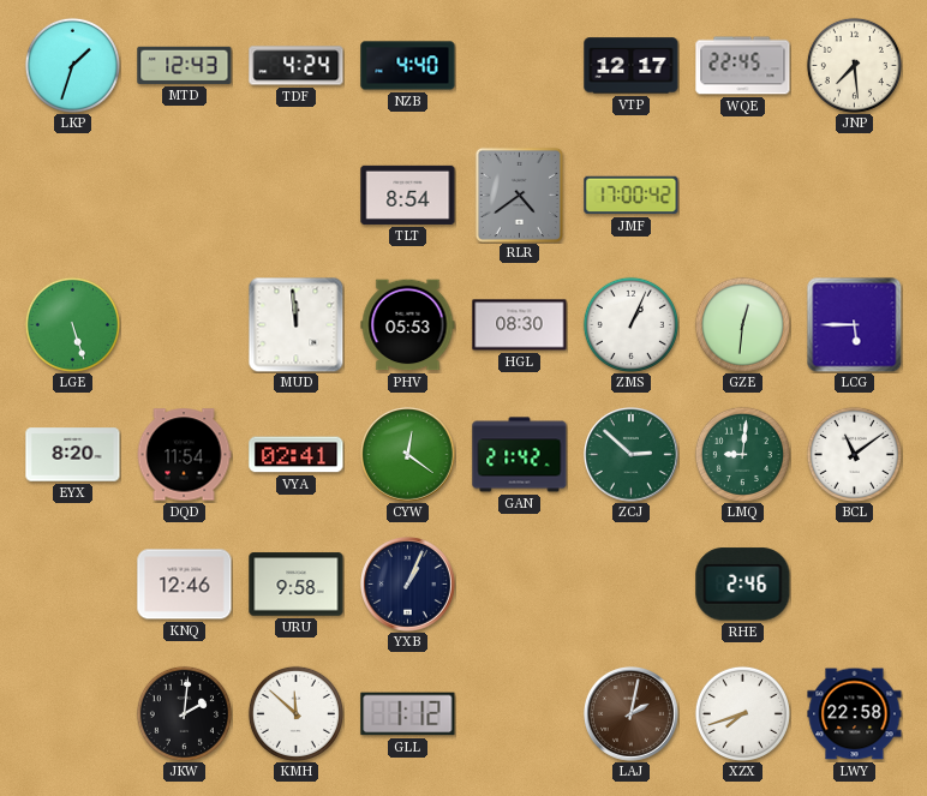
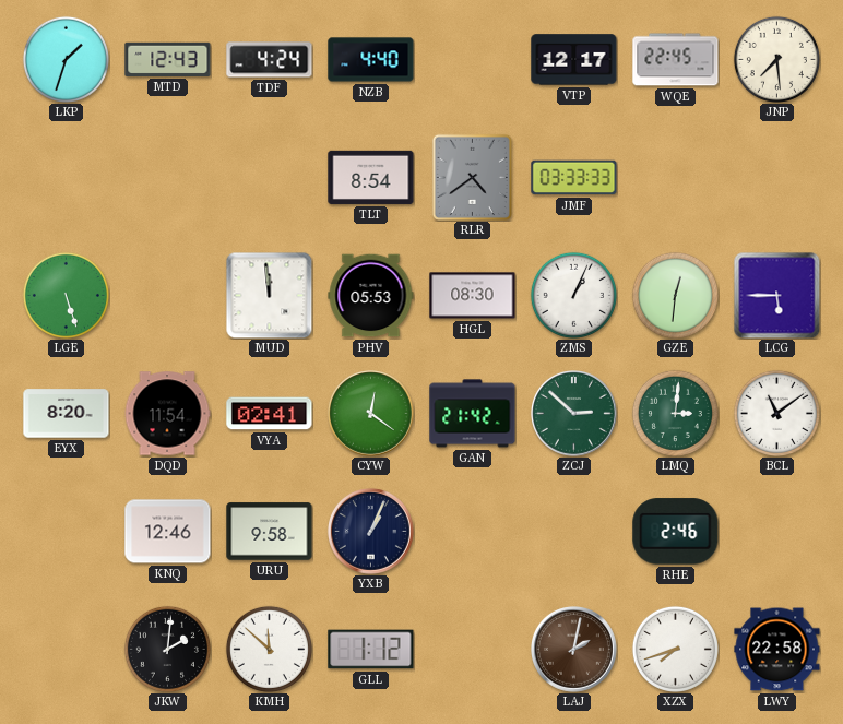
JMF: 17:00 -> 03:33 (574, 178)
LMQ: 9:01 -> 3:01 (675, 413)
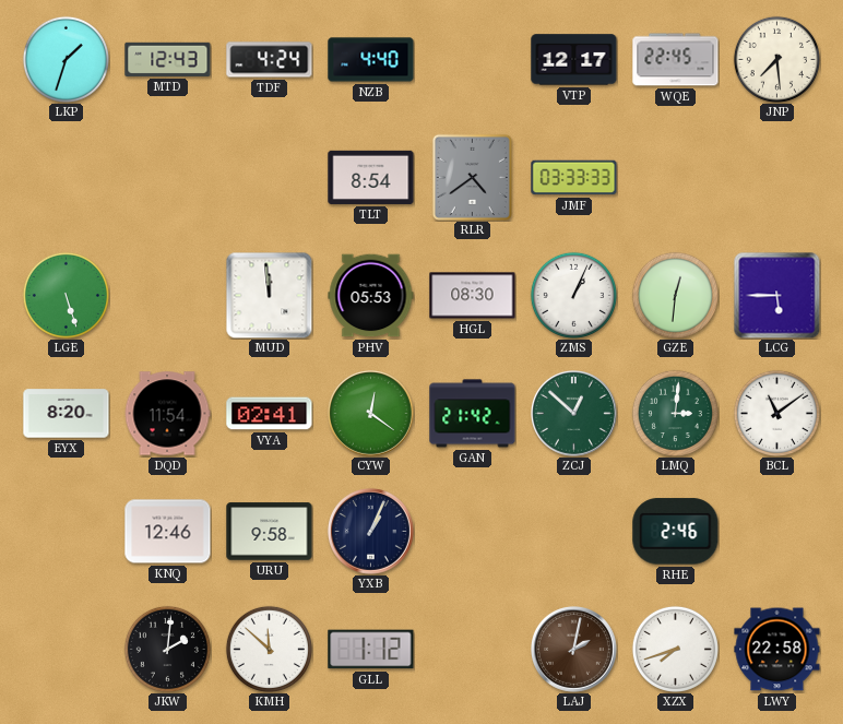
ZCJ: 2:52 -> 12:52 (574, 414)
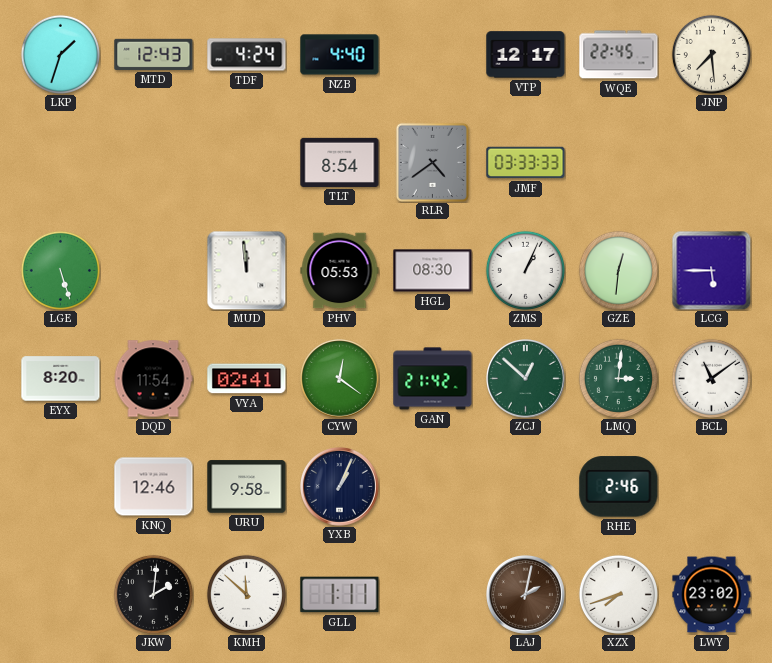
GLL: 1:12 -> 1:11 (340, 595)
LWY: 22:58 -> 23:02 (712, 595)
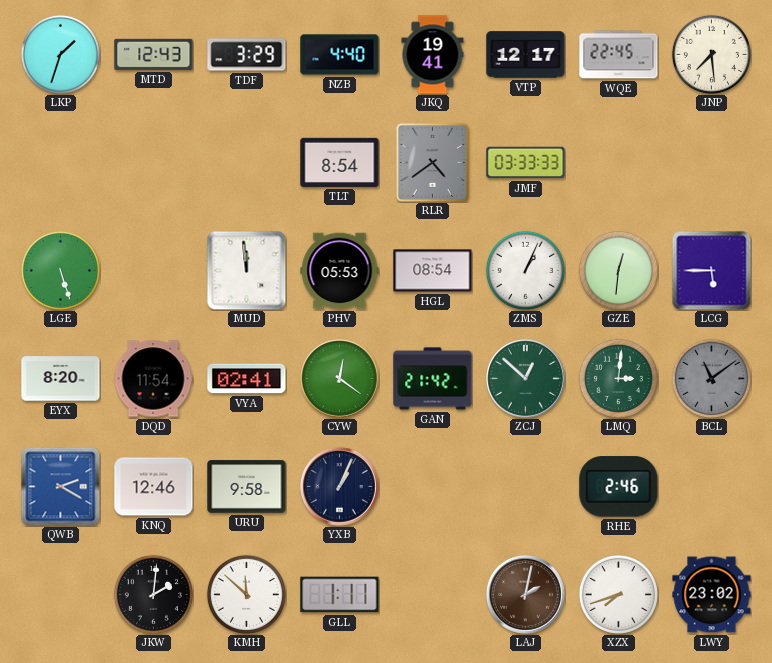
TDF: 4:24 -> 3:29 (247, 55)
JKQ: none -> 19:41 (433, 55)
HGL: 08:30 -> 08:54 (433, 271)
BCL dial: white -> grey (711, 378)
QWB: none -> 2:20 (60, 486)
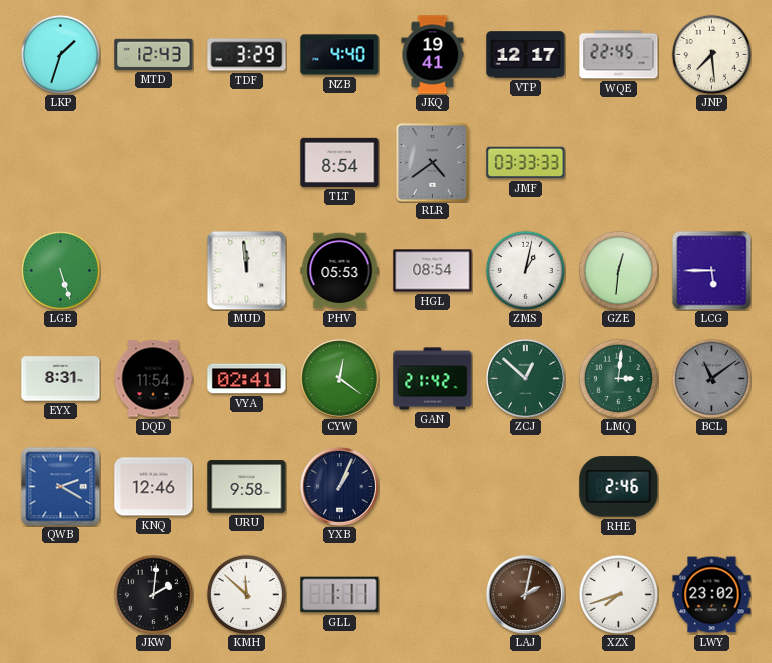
ZMS: 1:04 -> 1:02 (525, 270)
EYX: 8:20 -> 8:31 (61, 379)
